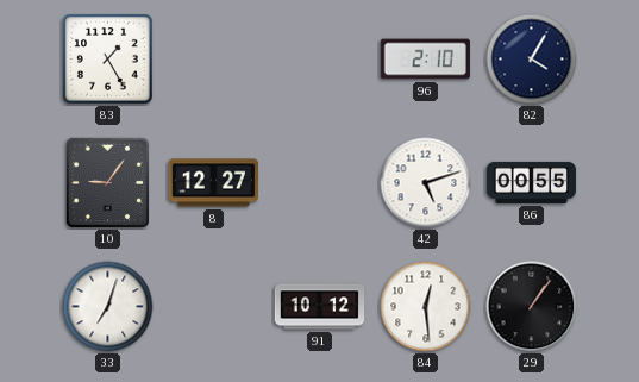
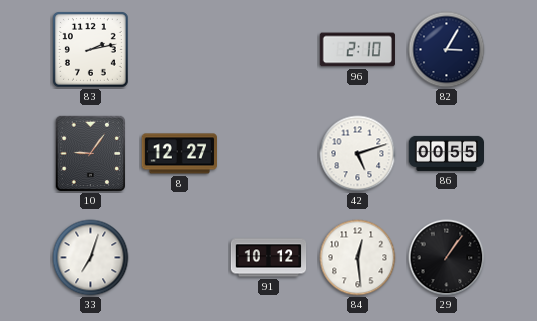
83: 1:25 -> 2:13 (91, 50)
82: 4:05 -> 3:05 (447, 50)
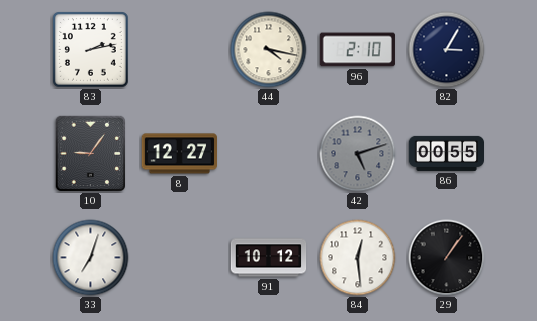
44: none -> 4:17 (269, 50)
42 dial: white -> grey (358, 154)
